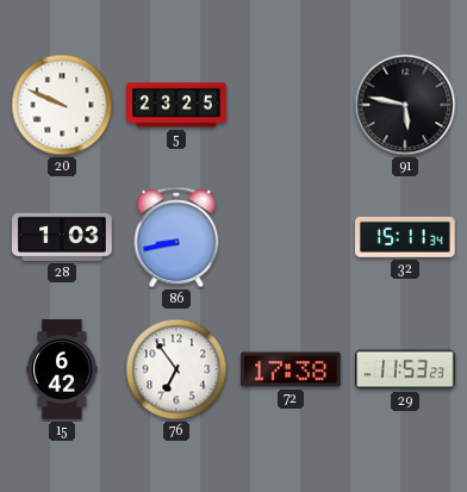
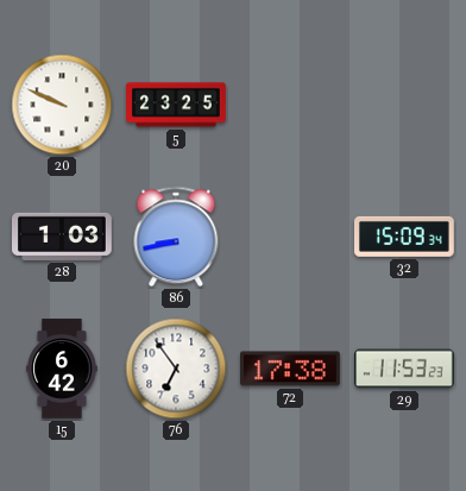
91: 5:47 -> none (405, 105)
32: 15:11 -> 15:09 (405, 237)
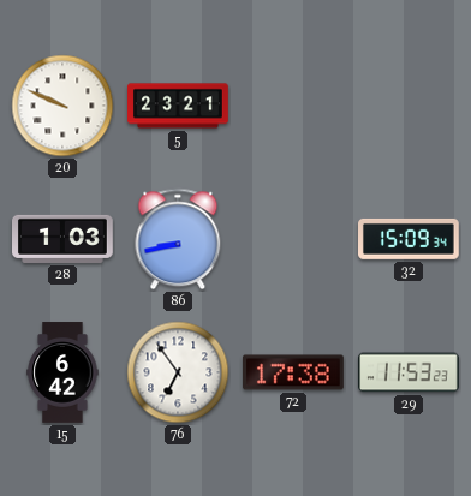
5: 23:25 -> 23:21 (178, 106)
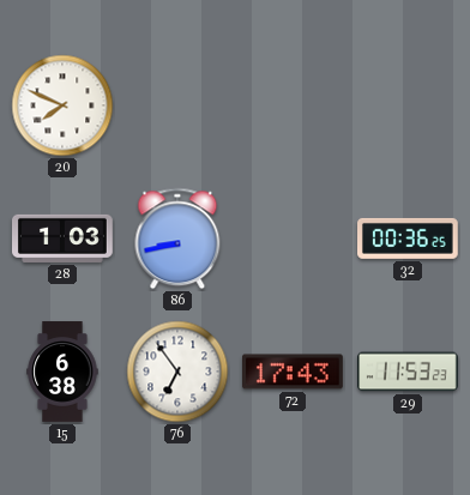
20: 9:49 -> 7:49 (62, 105)
5: 23:21 -> none (178, 106)
32: 15:09 -> 00:36 (409, 239)
15: 6:42 -> 6:38 (62, 372)
72: 17:38 -> 17:43 (294, 372)
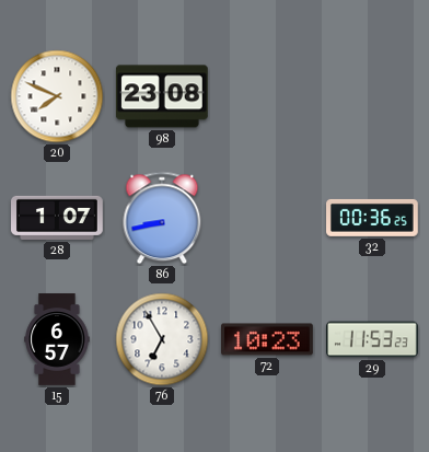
98: none -> 23:08 (162, 96)
28: 1:03 -> 1:07 (58, 218)
15: 6:38 -> 6:57 (57, 339)
76: 6:54 -> 6:55 (162, 339)
72: 17:43 -> 10:23 (268, 339)
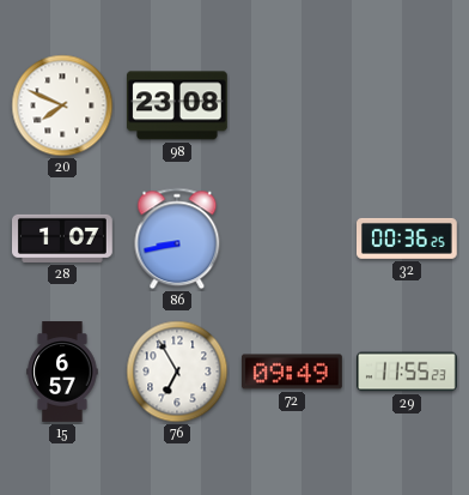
72: 10:23 -> 09:49 (293, 372)
29: 11:53 -> 11:55 (408, 372)
